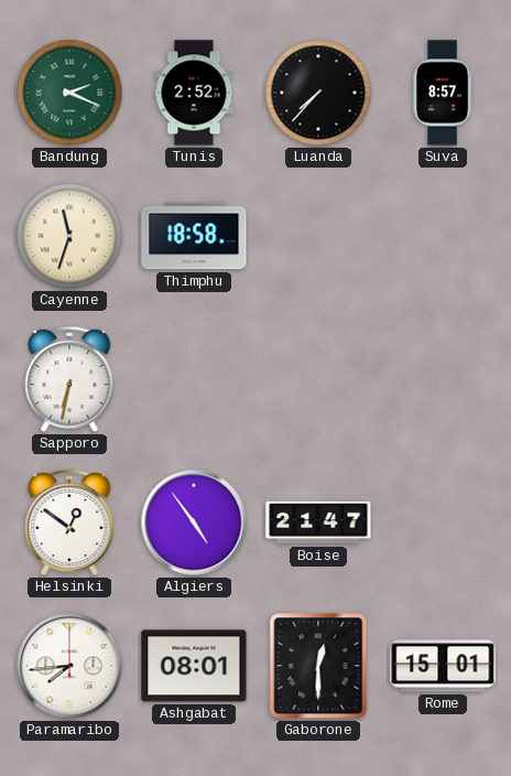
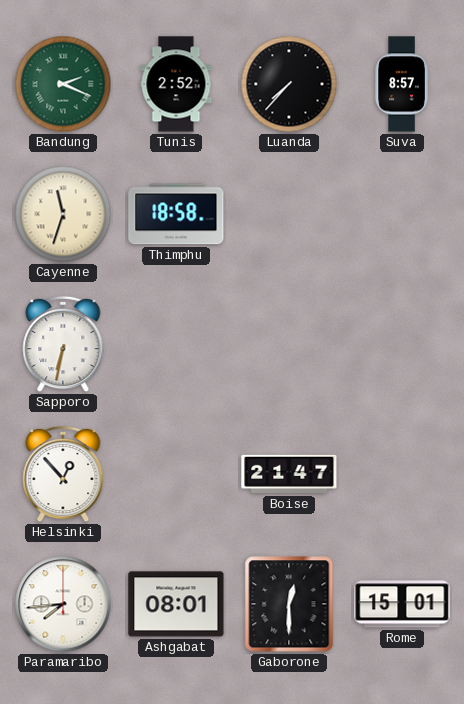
Helsinki: 12:51 -> 12:53 (63, 474)
Algiers: 4:54 -> none (194, 522)
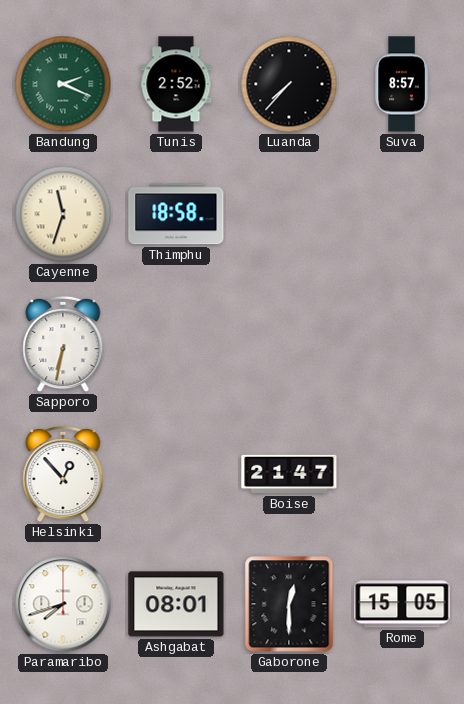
Paramaribo: 7:44 -> 7:42 (63, 604)
Rome: 15:01 -> 15:05 (402, 604)
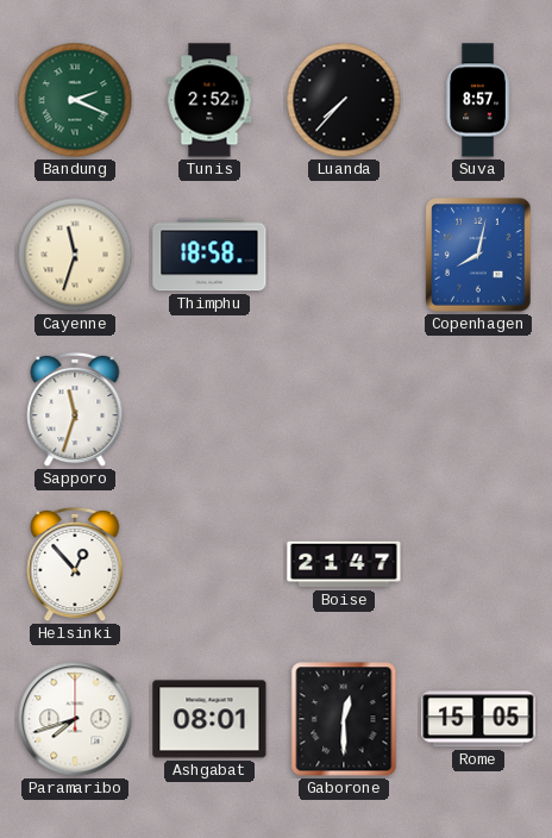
Copenhagen: none -> 8:02 (478, 255)
Sapporo: 6:32 -> 11:33 (75, 409)
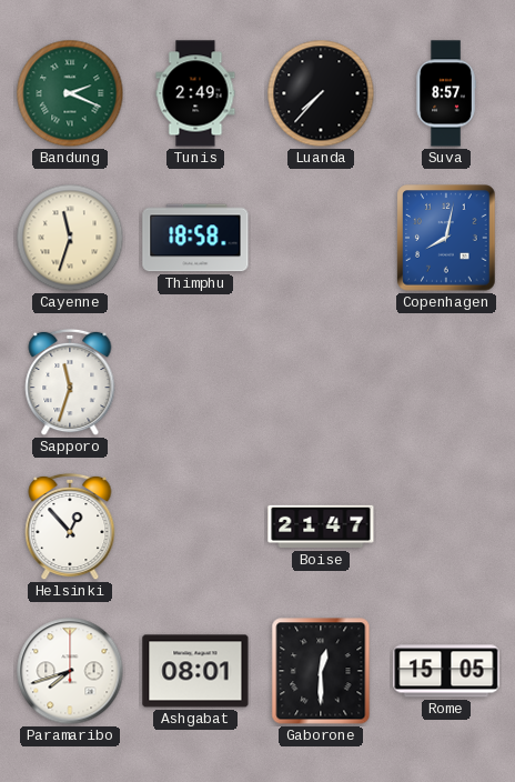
Tunis: 2:52 -> 2:49 (195, 93)
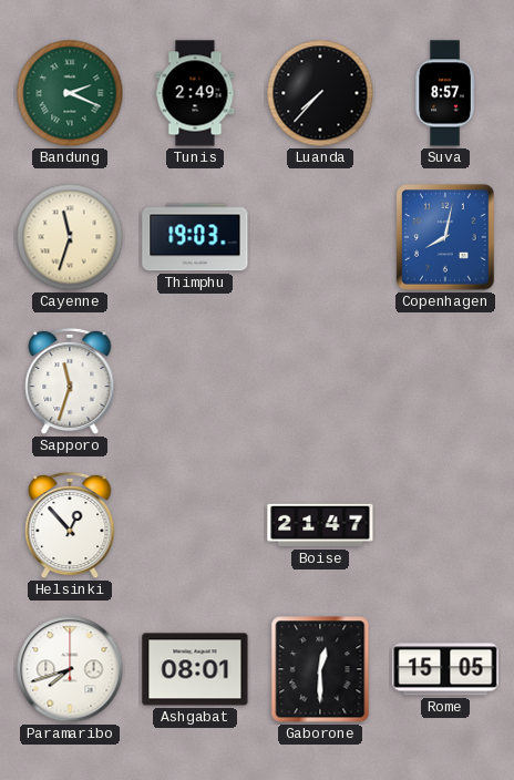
Thimphu: 18:58 -> 19:03 (195, 237)
